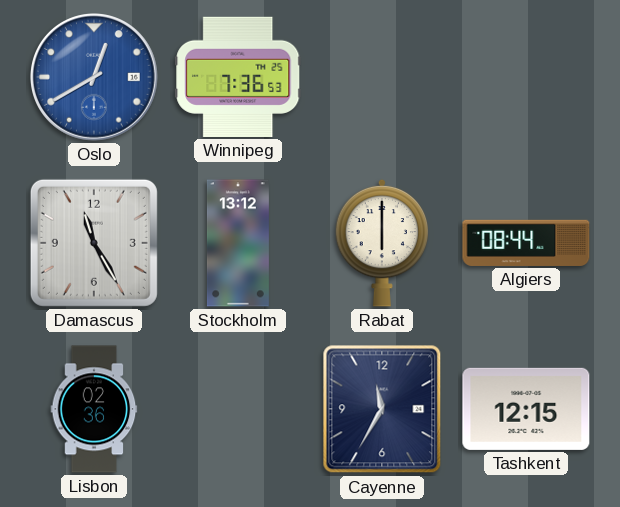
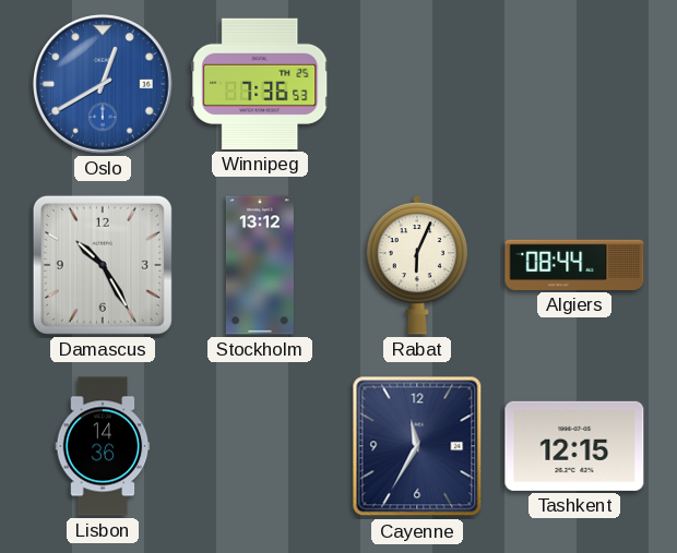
Damascus: 11:25 -> 10:25 (103, 265)
Rabat: 6:00 -> 6:04 (417, 265)
Lisbon: 02:36 -> 14:36 (103, 446)
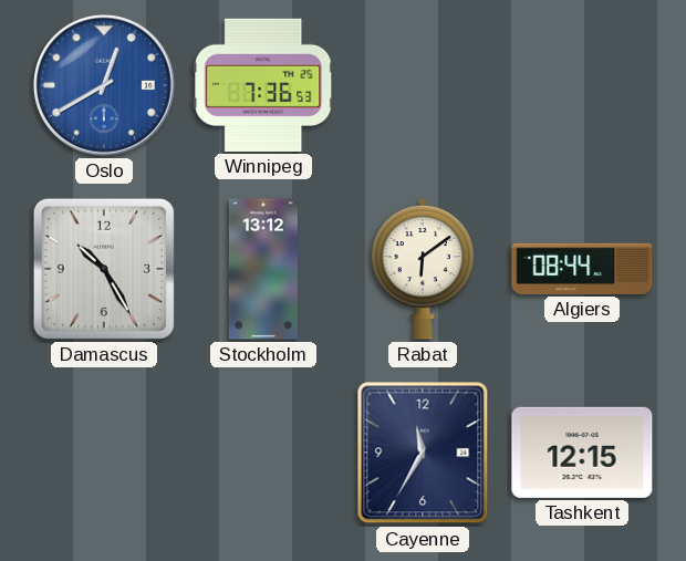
Rabat: 6:04 -> 6:09 (423, 269)
Lisbon: 14:36 -> none (103, 446)
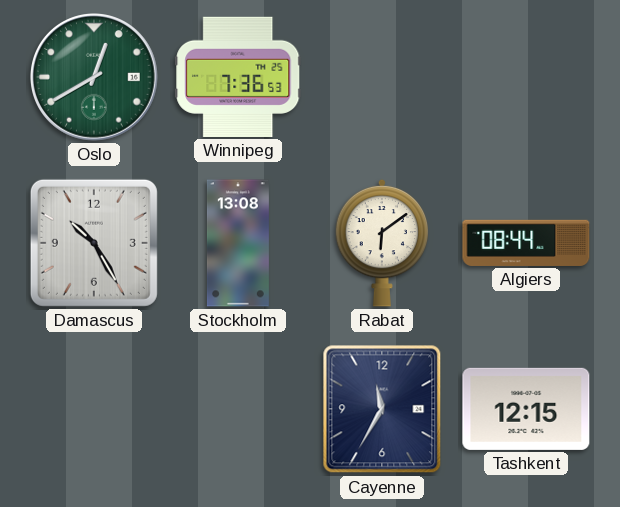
Oslo dial: blue -> green (95, 78)
Stockholm: 13:12 -> 13:08 (238, 243)
